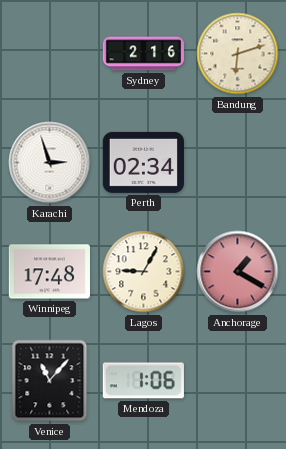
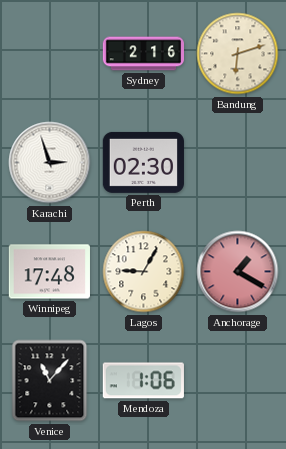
Perth: 02:34 -> 02:30 (143, 162)
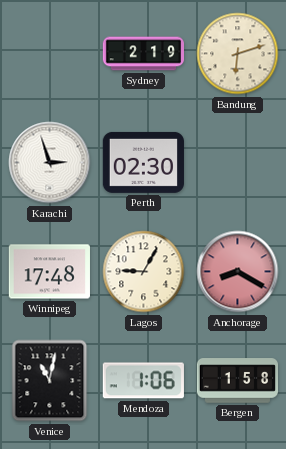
Sydney: 2:16 -> 2:19 (143, 54)
Anchorage: 1:20 -> 8:20 (238, 272)
Venice: 11:07 -> 11:02 (50, 381)
Bergen: none -> 1:58 (237, 381)
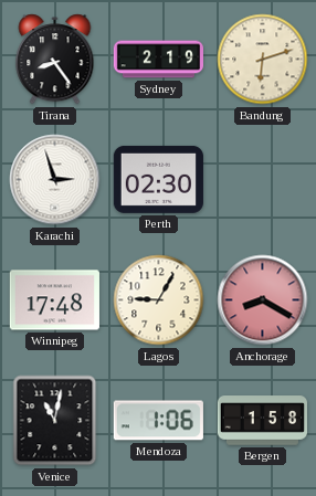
Tirana: none -> 8:24 (55, 60)
